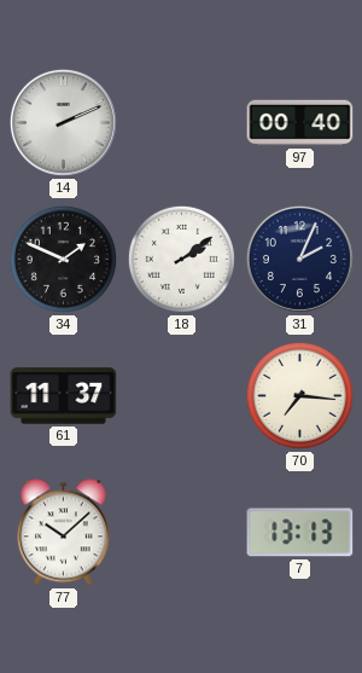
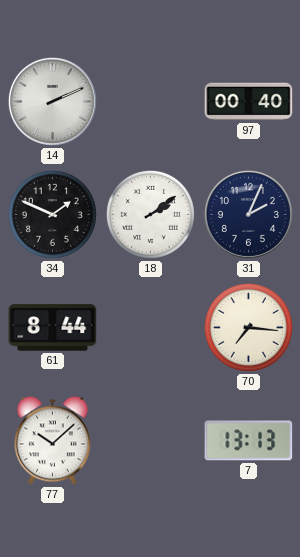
61: 11:37 -> 8:44 (53, 328)
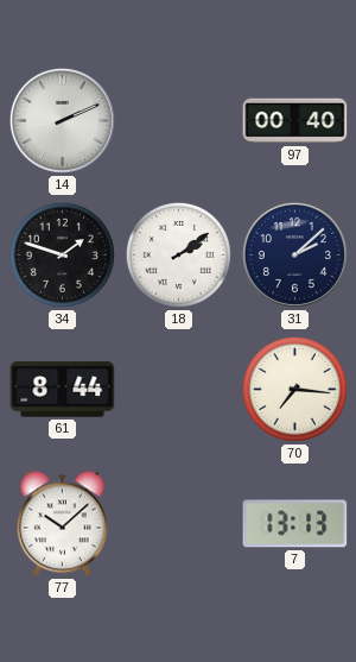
34: 1:49 -> 1:48 (62, 254)
31: 2:04 -> 2:08 (294, 254)
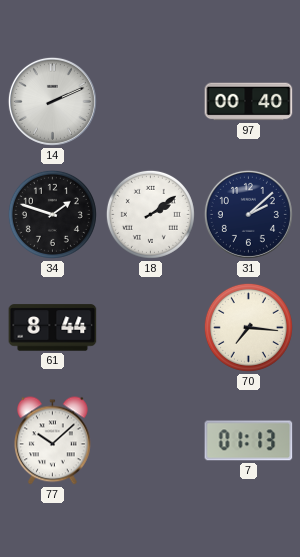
7: 13:13 -> 01:13 (249, 441)
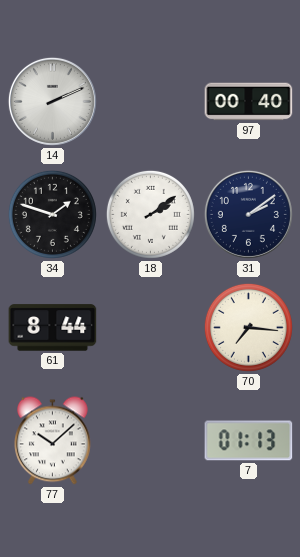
31: 2:08 -> 2:09 (248, 214)
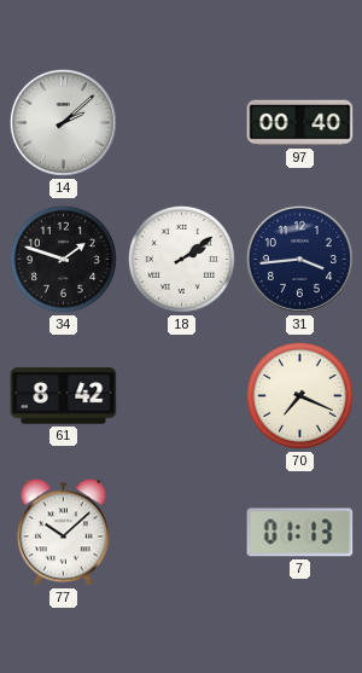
14: 2:11 -> 2:08 (63, 122)
31: 2:09 -> 3:44 (299, 259)
61: 8:44 -> 8:42 (64, 396)
70: 7:16 -> 7:19 (299, 395)
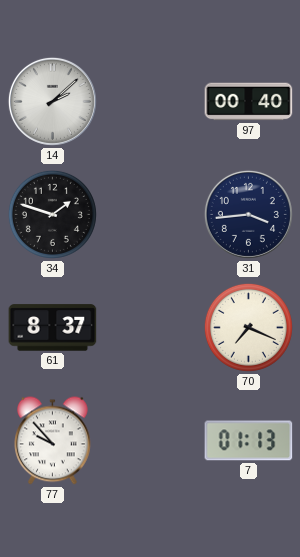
18: 2:09 -> none (181, 259)
61: 8:42 -> 8:37 (53, 328)
77: 10:08 -> 9:53 (53, 441)
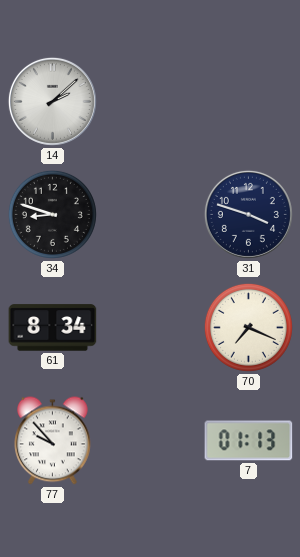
97: 00:40 -> none (249, 102)
34: 1:48 -> 8:48 (52, 214)
31: 3:44 -> 3:48 (248, 214)
61: 8:37 -> 8:34 (53, 328)
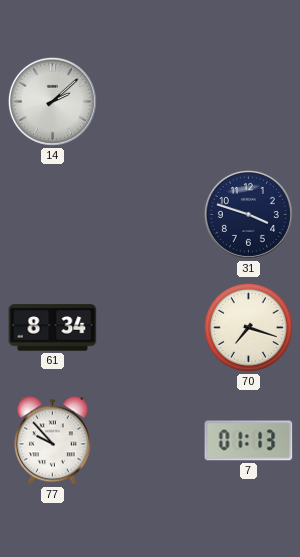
34: 8:48 -> none (52, 214)
70: 7:19 -> 7:18 (248, 327)
